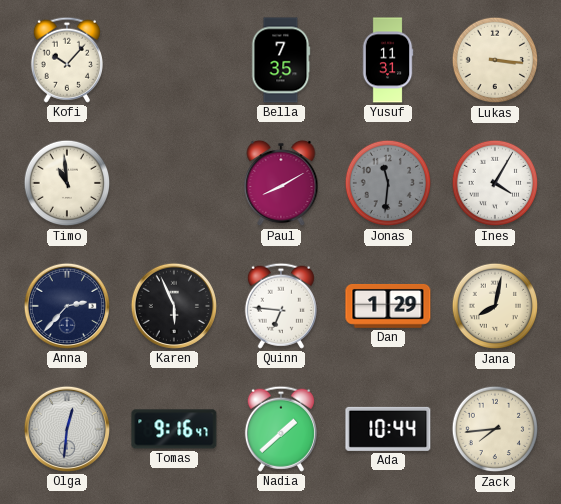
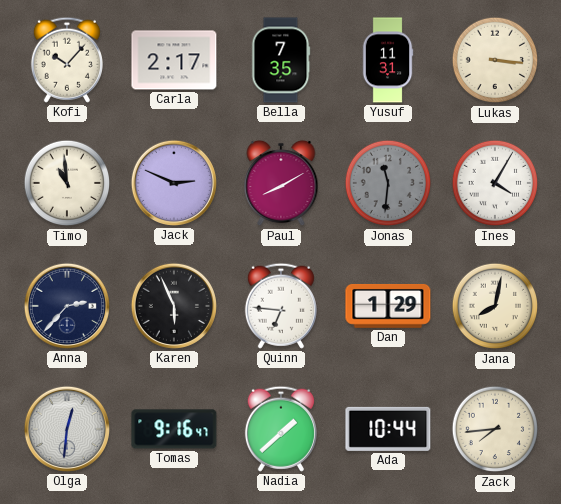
Carla: none -> 2:17 (174, 60)
Jack: none -> 2:49 (174, 183)
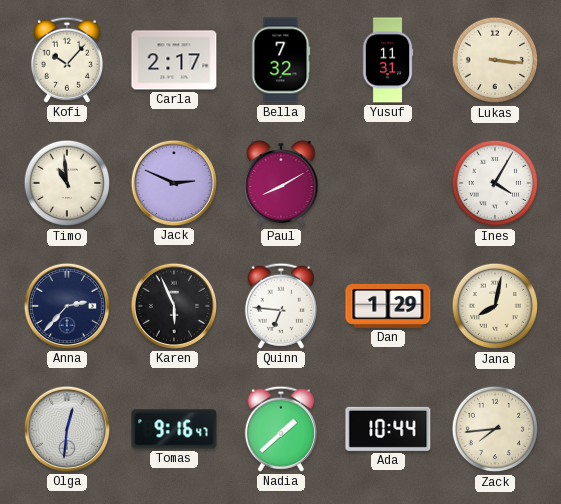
Bella: 7:35 -> 7:32 (281, 60)
Jonas: 11:31 -> none (388, 183)
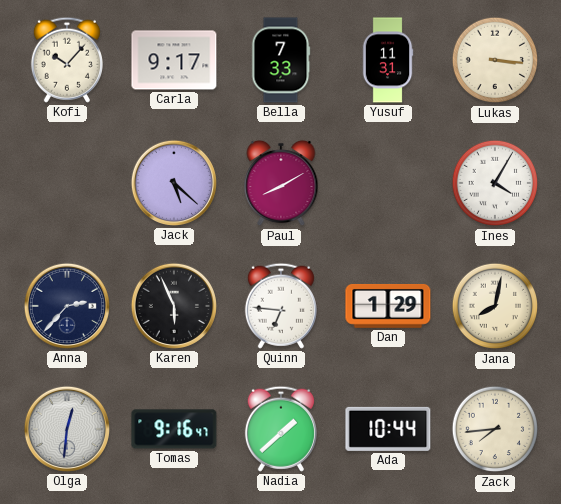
Carla: 2:17 -> 9:17 (174, 60)
Bella: 7:32 -> 7:33 (281, 60)
Timo: 10:59 -> none (67, 183)
Jack: 2:49 -> 5:22 (174, 183)
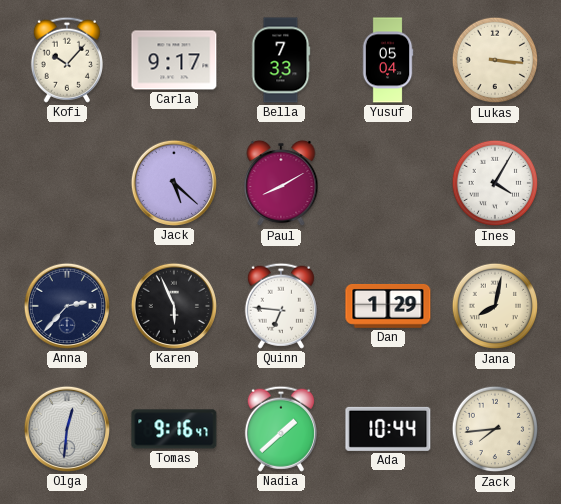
Yusuf: 11:31 -> 05:04 (388, 60)
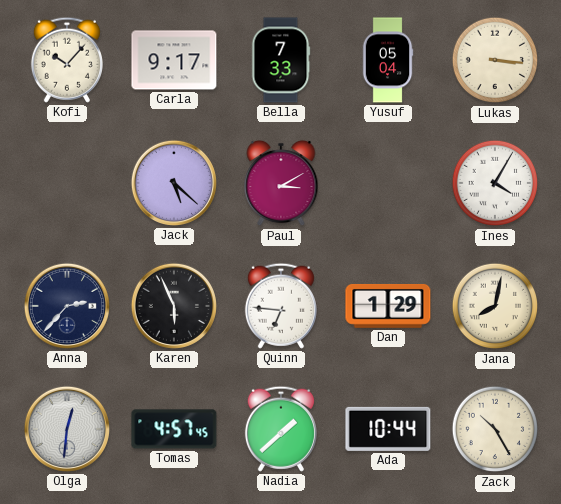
Paul: 8:10 -> 3:10 (281, 183)
Tomas: 9:16 -> 4:57 (174, 429)
Zack: 7:44 -> 10:25 (495, 429)
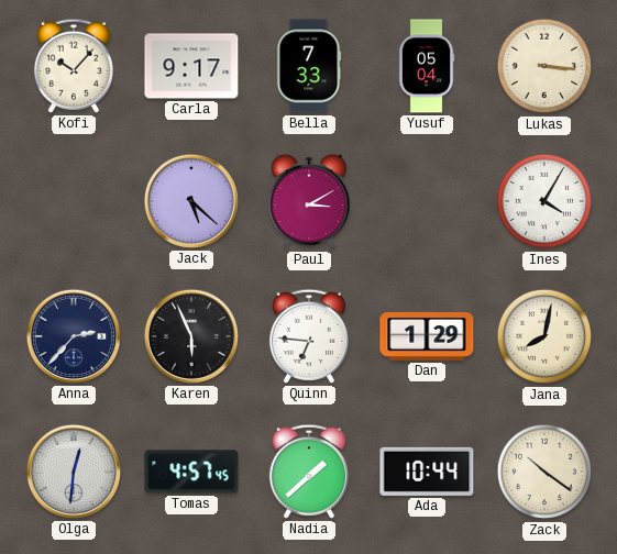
Zack: 10:25 -> 10:21 (544, 472)
